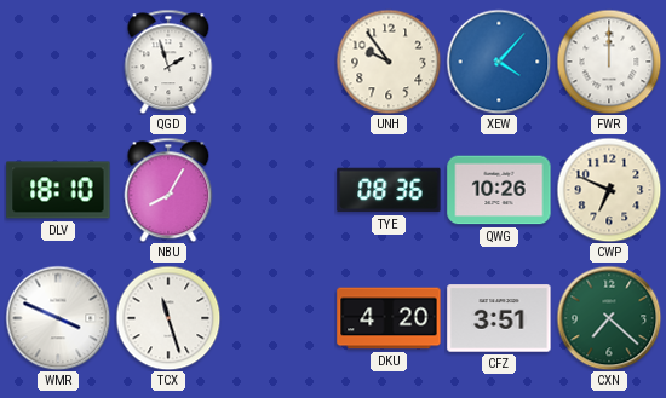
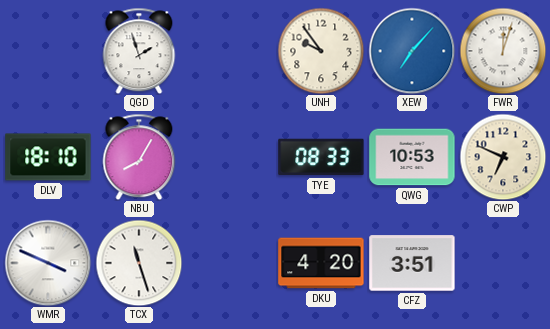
XEW: 4:07 -> 7:07 (412, 51)
FWR: 12:00 -> 12:03 (503, 51)
TYE: 08:36 -> 08:33 (321, 157)
QWG: 10:26 -> 10:53 (412, 157)
CXN: 7:22 -> none (609, 318)
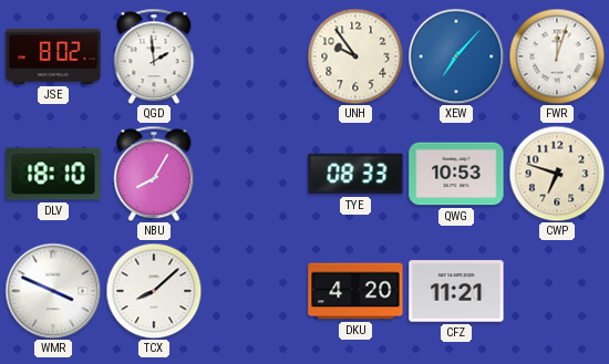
JSE: none -> 8:02 (53, 56)
QGD: 1:57 -> 1:59 (154, 56)
CWP: 6:49 -> 6:48 (557, 174)
TCX: 11:27 -> 8:08 (154, 291)
CFZ: 3:51 -> 11:21 (456, 291)
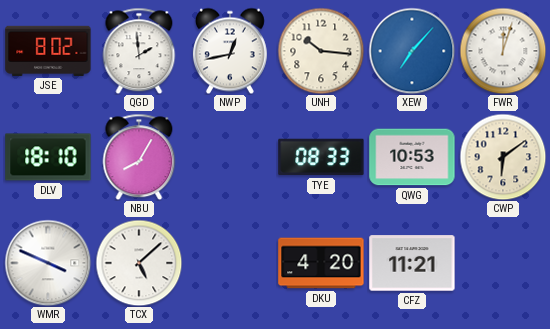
NWP: none -> 12:43 (230, 51)
UNH: 9:54 -> 10:16 (321, 51)
CWP: 6:48 -> 6:09 (503, 157)
TCX: 8:08 -> 5:08 (139, 263)
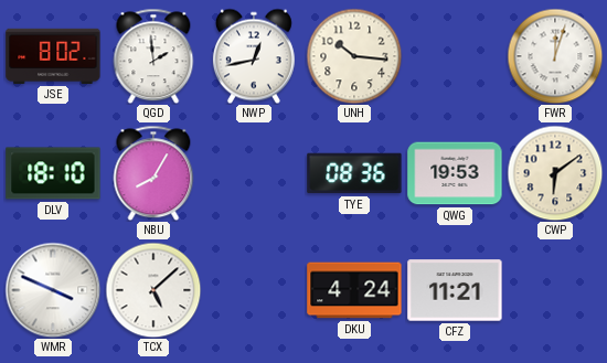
XEW: 7:07 -> none (412, 51)
TYE: 08:33 -> 08:36 (354, 173)
QWG: 10:53 -> 19:53 (455, 173)
DKU: 4:20 -> 4:24 (354, 290)
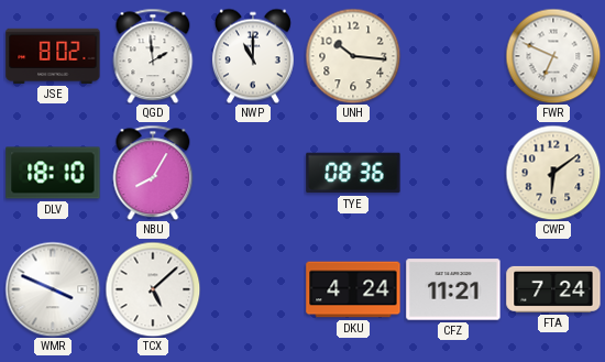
NWP: 12:43 -> 11:00 (253, 56)
FWR: 12:03 -> 6:49 (553, 56)
QWG: 19:53 -> none (455, 173)
FTA: none -> 7:24 (553, 289)
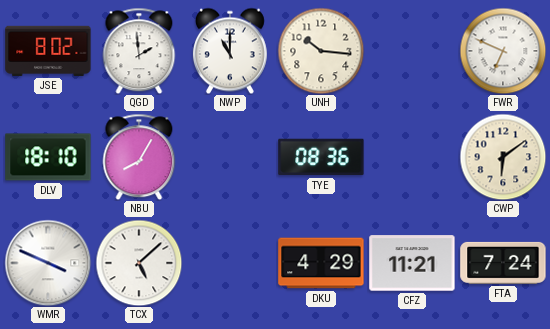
DKU: 4:24 -> 4:29 (321, 263)
